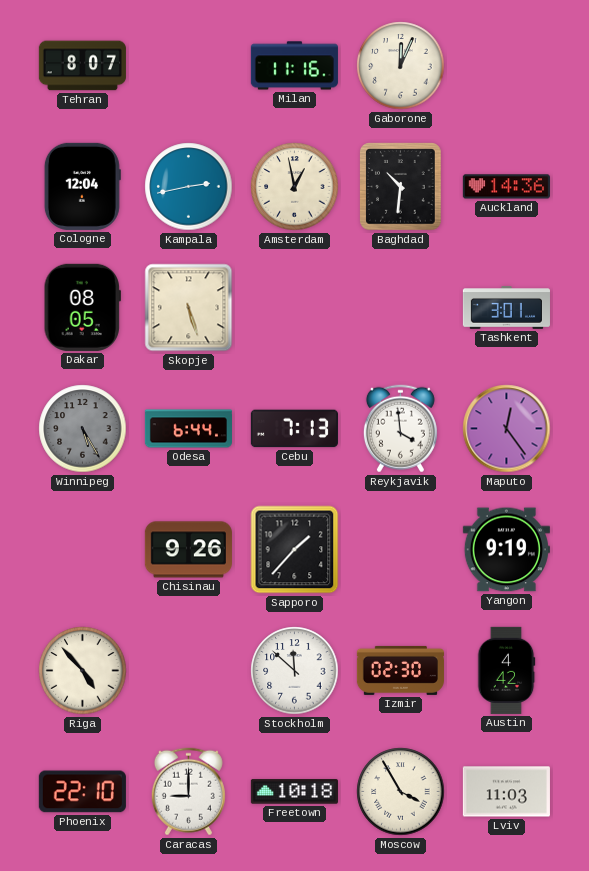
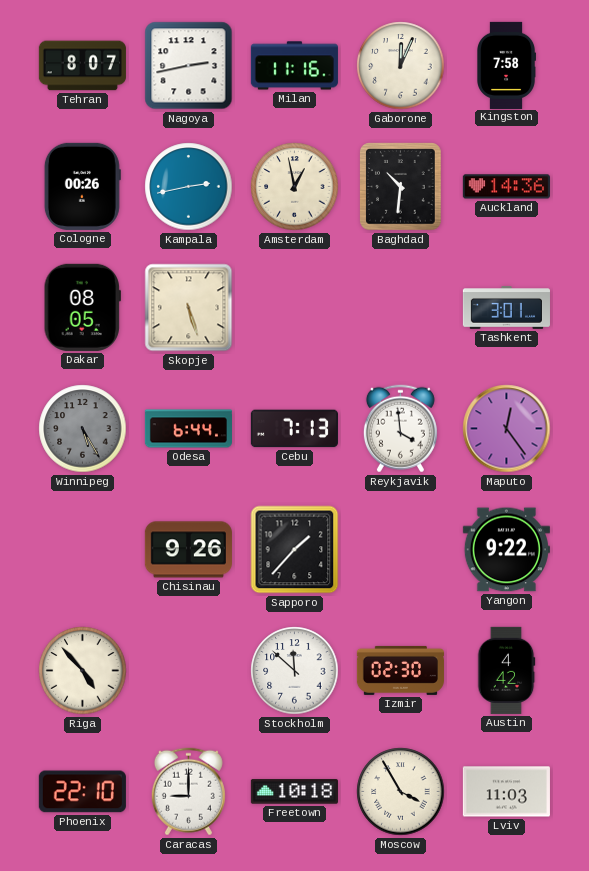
Nagoya: none -> 2:43 (189, 66)
Kingston: none -> 7:58 (506, 65)
Cologne: 12:04 -> 00:26 (82, 186)
Yangon: 9:19 -> 9:22 (506, 550)
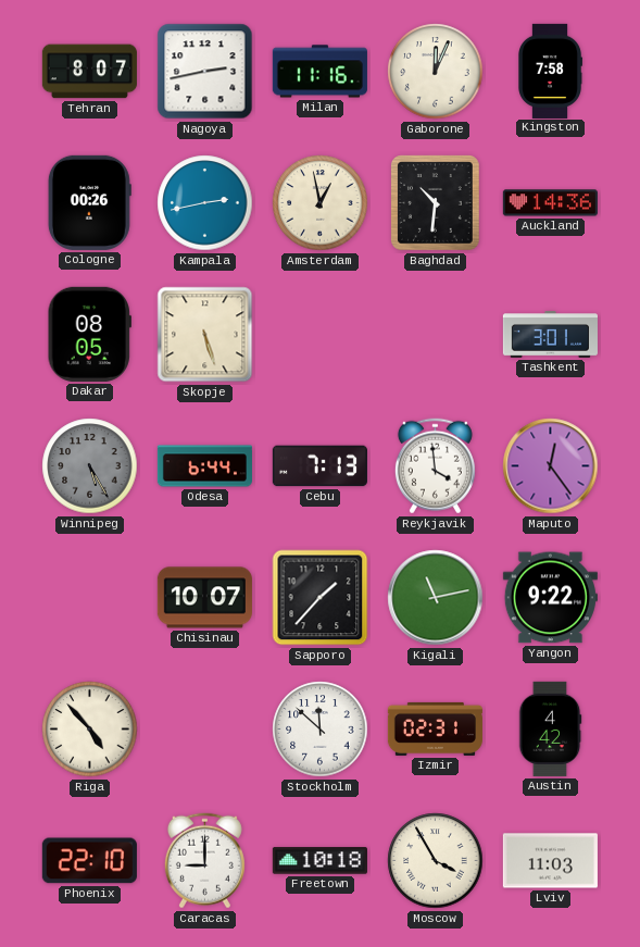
Chisinau: 9:26 -> 10:07 (204, 598)
Kigali: none -> 11:13 (436, 598)
Izmir: 02:30 -> 02:31 (435, 728)
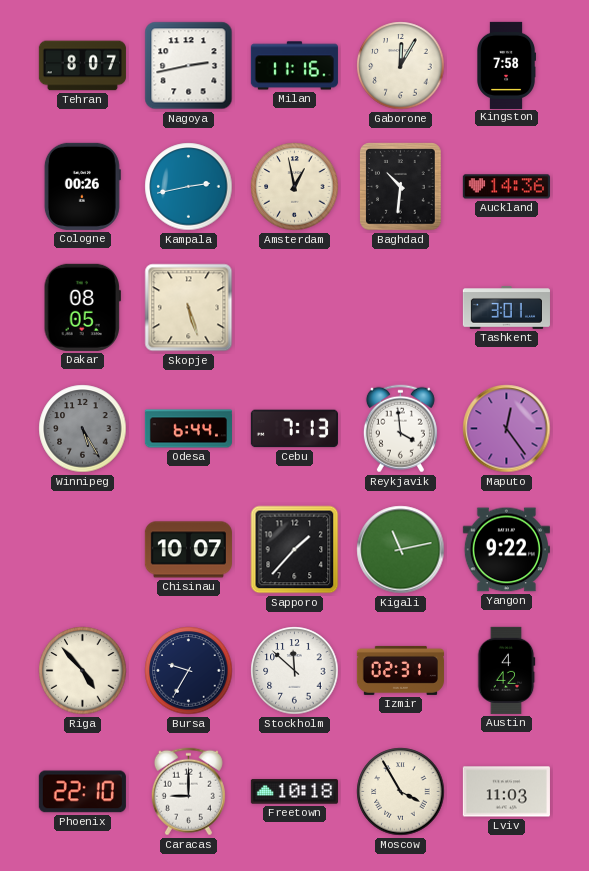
Gaborone: 12:04 -> 12:05 (401, 66)
Bursa: none -> 9:35 (189, 671)
